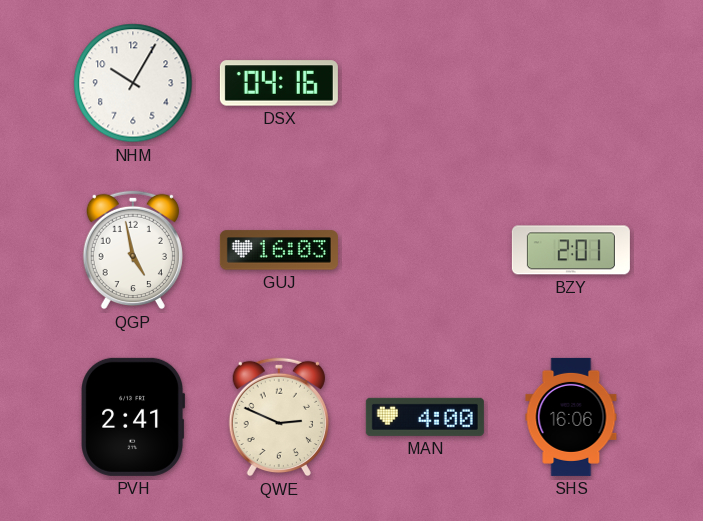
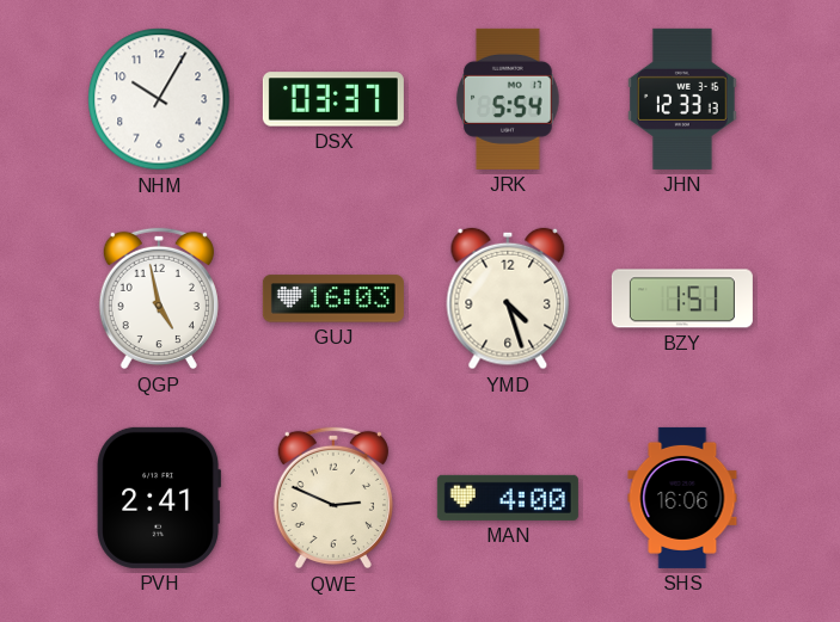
DSX: 04:16 -> 03:37 (333, 99)
JRK: none -> 5:54 (508, 99)
JHN: none -> 12:33 (683, 99)
YMD: none -> 4:27 (508, 298)
BZY: 2:01 -> 1:51 (682, 298)
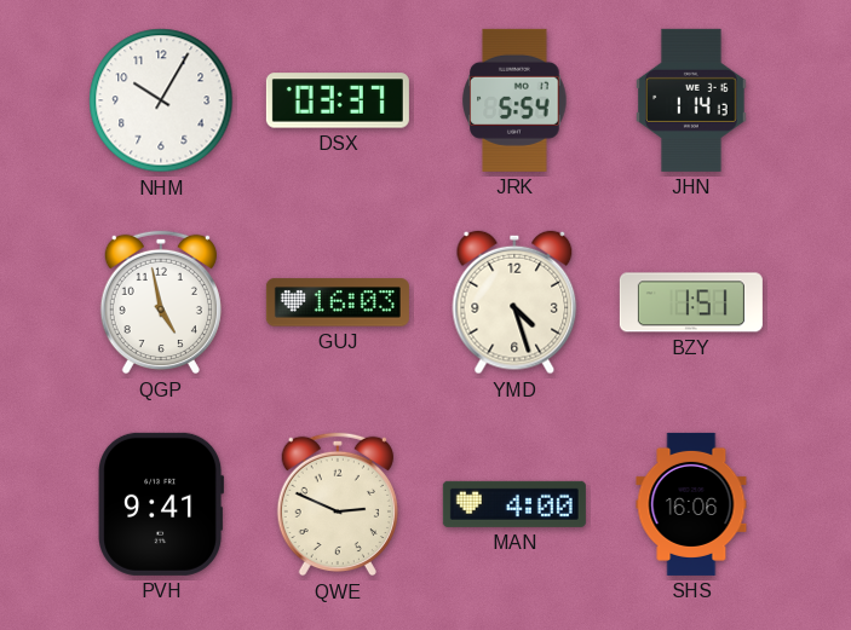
JHN: 12:33 -> 1:14 (692, 100)
PVH: 2:41 -> 9:41 (161, 504)
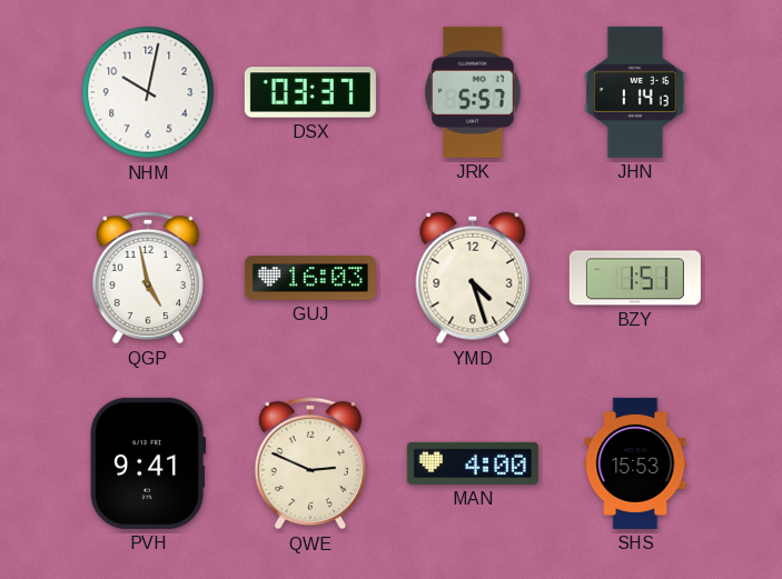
NHM: 10:05 -> 10:02 (148, 92)
JRK: 5:54 -> 5:57 (473, 92)
SHS: 16:06 -> 15:53 (635, 463)
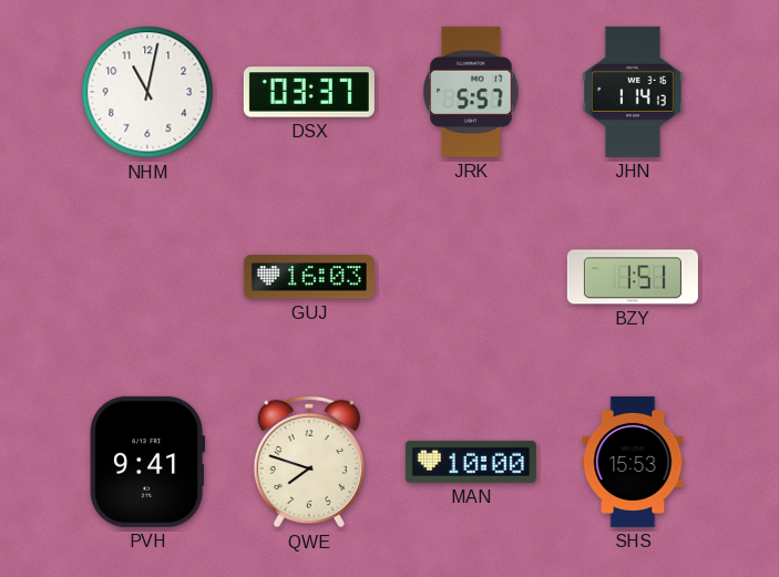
NHM: 10:02 -> 11:02 (147, 92)
QGP: 4:58 -> none (148, 278)
YMD: 4:27 -> none (473, 278)
QWE: 2:49 -> 7:48 (309, 462)
MAN: 4:00 -> 10:00 (471, 462)
